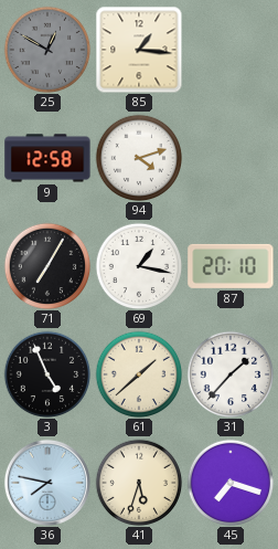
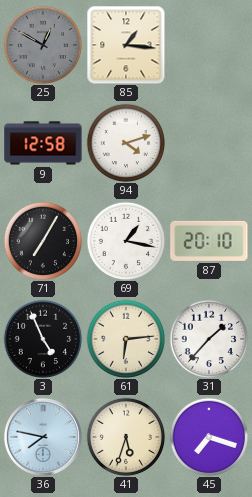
61: 1:38 -> 6:14 (126, 339)
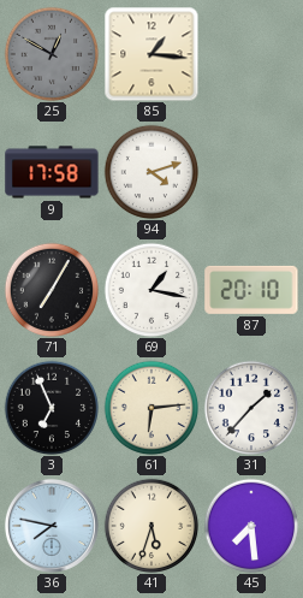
9: 12:58 -> 17:58 (52, 172)
3: 4:56 -> 6:56 (52, 408)
45: 7:18 -> 7:29 (251, 526)
